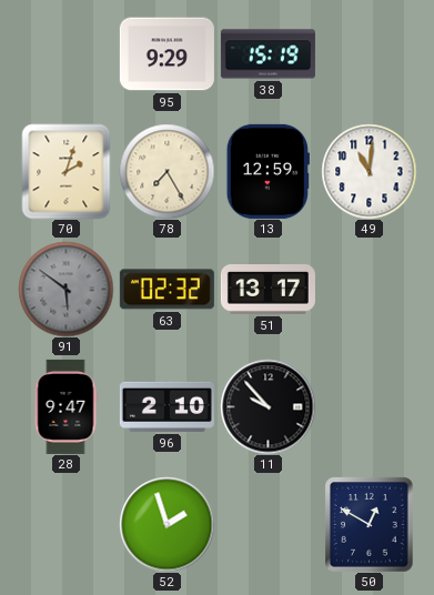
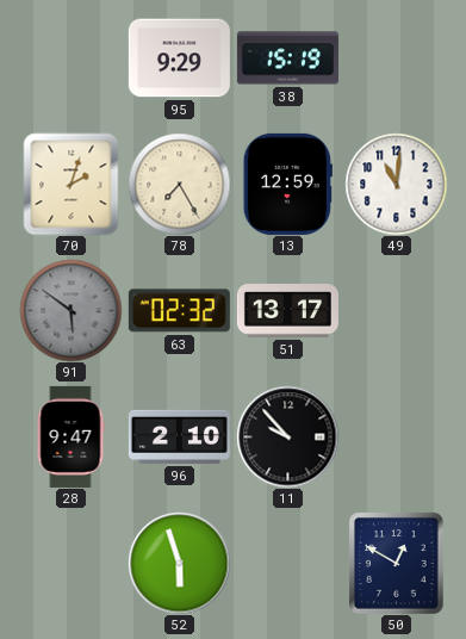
52: 1:57 -> 5:57 (179, 563)
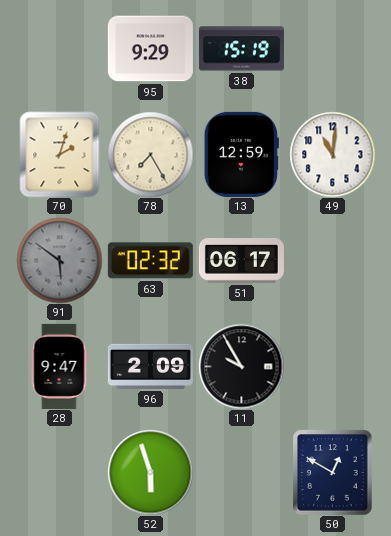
51: 13:17 -> 06:17 (241, 261)
96: 2:10 -> 2:09 (150, 366)
11: 9:53 -> 9:55 (241, 366)
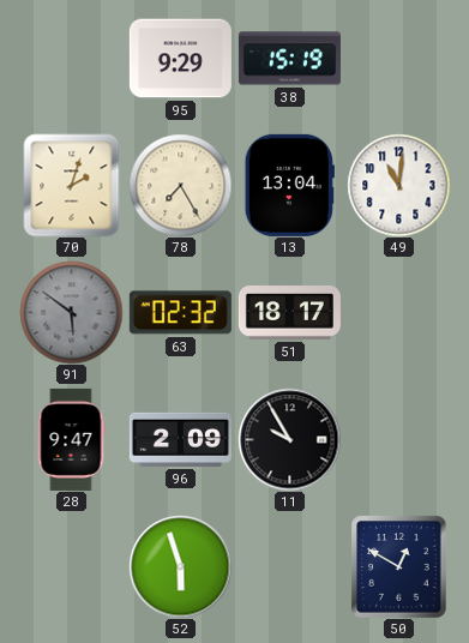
13: 12:59 -> 13:04 (289, 185)
51: 06:17 -> 18:17 (289, 313)
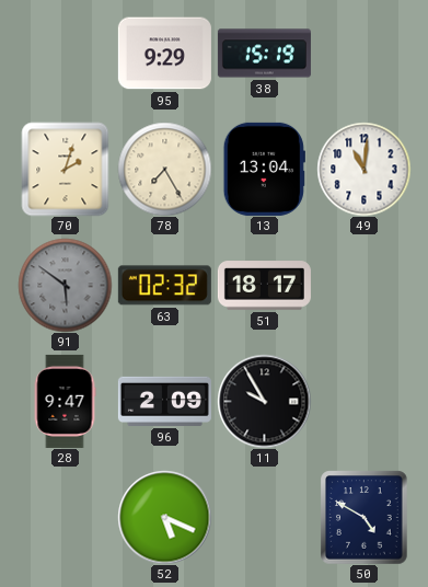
52: 5:57 -> 5:19 (164, 517)
50: 12:50 -> 4:50 (365, 517)
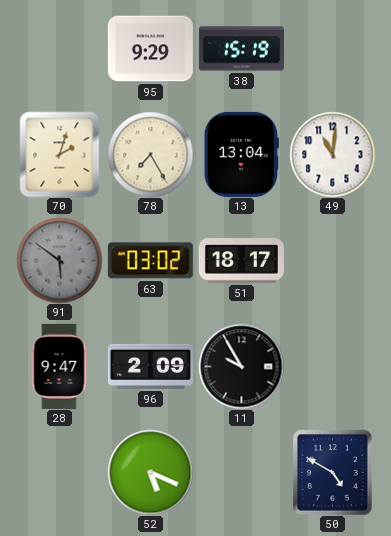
63: 02:32 -> 03:02 (150, 261)
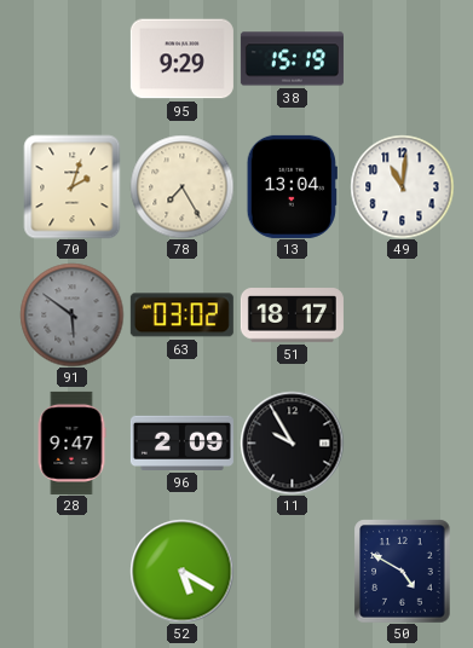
52: 5:19 -> 5:20 (181, 571)
